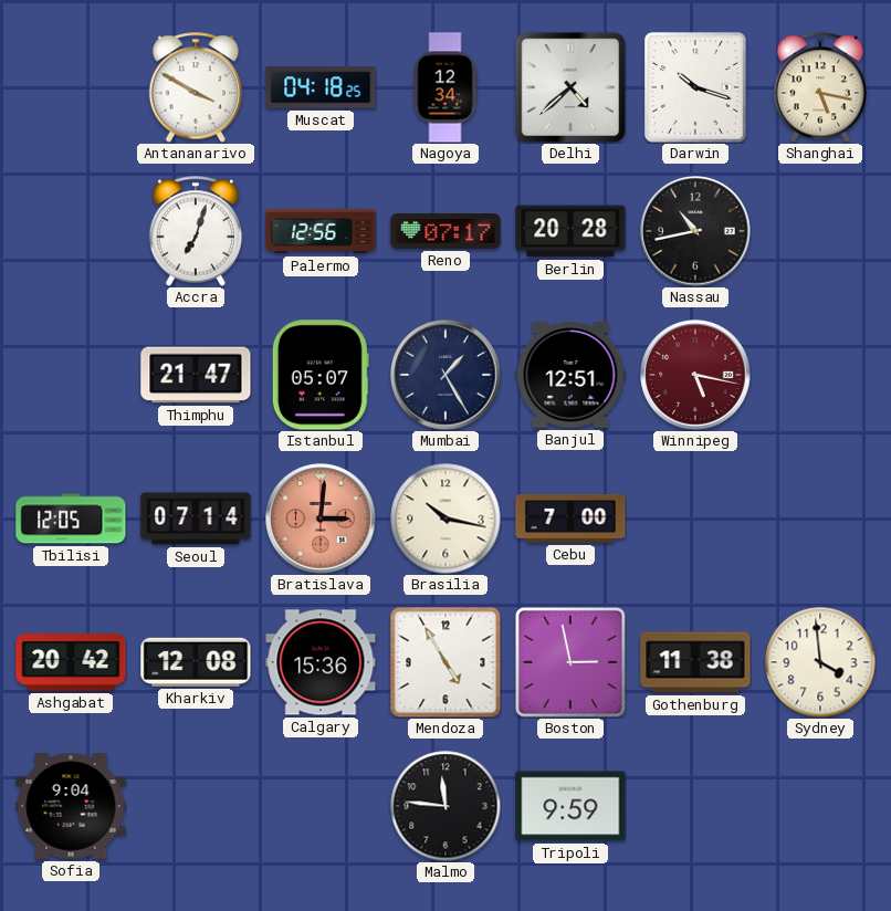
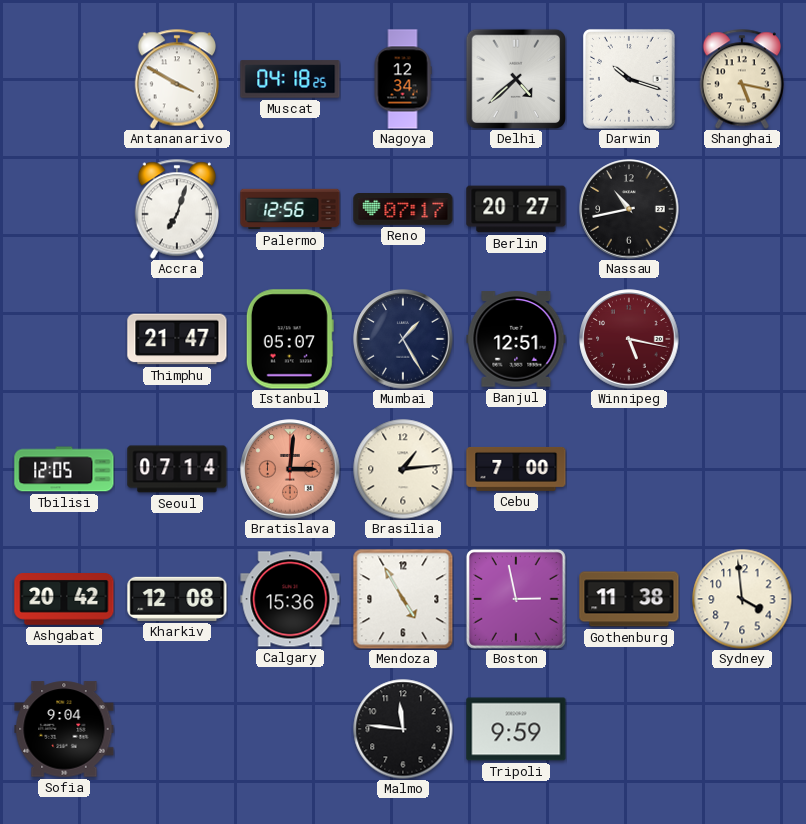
Berlin: 20:28 -> 20:27 (516, 209)
Brasilia: 10:17 -> 1:14 (403, 469)
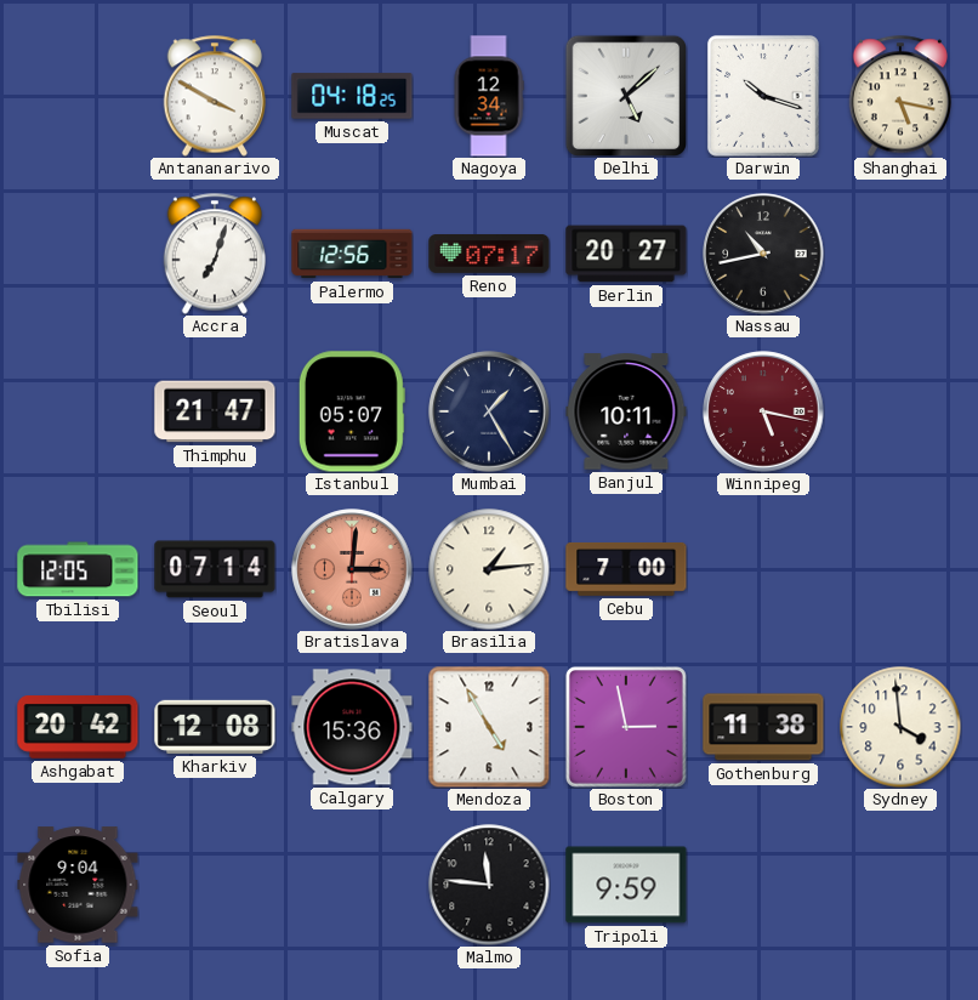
Delhi: 4:38 -> 5:08 (625, 95)
Banjul: 12:51 -> 10:11 (626, 411)
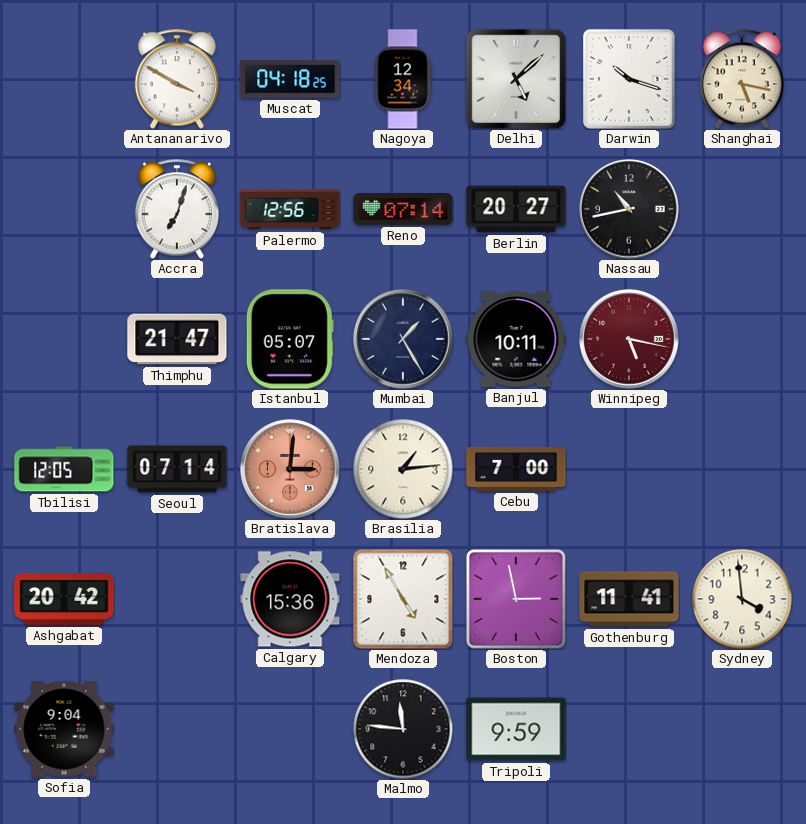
Reno: 07:17 -> 07:14 (403, 210)
Kharkiv: 12:08 -> none (215, 727)
Gothenburg: 11:38 -> 11:41 (629, 599)
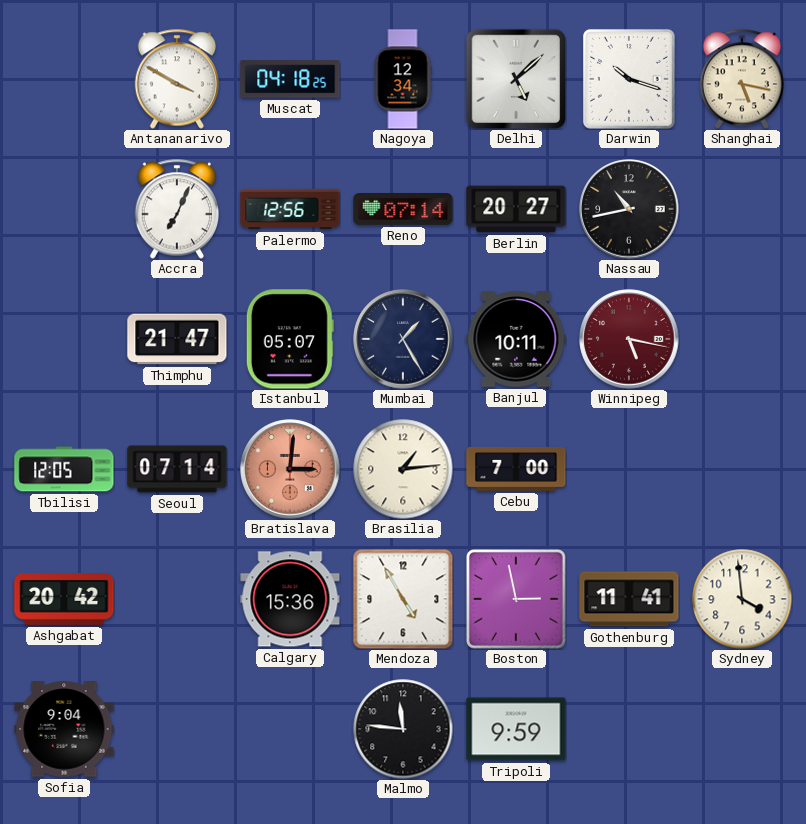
Accra: 7:03 -> 7:04 (176, 209)
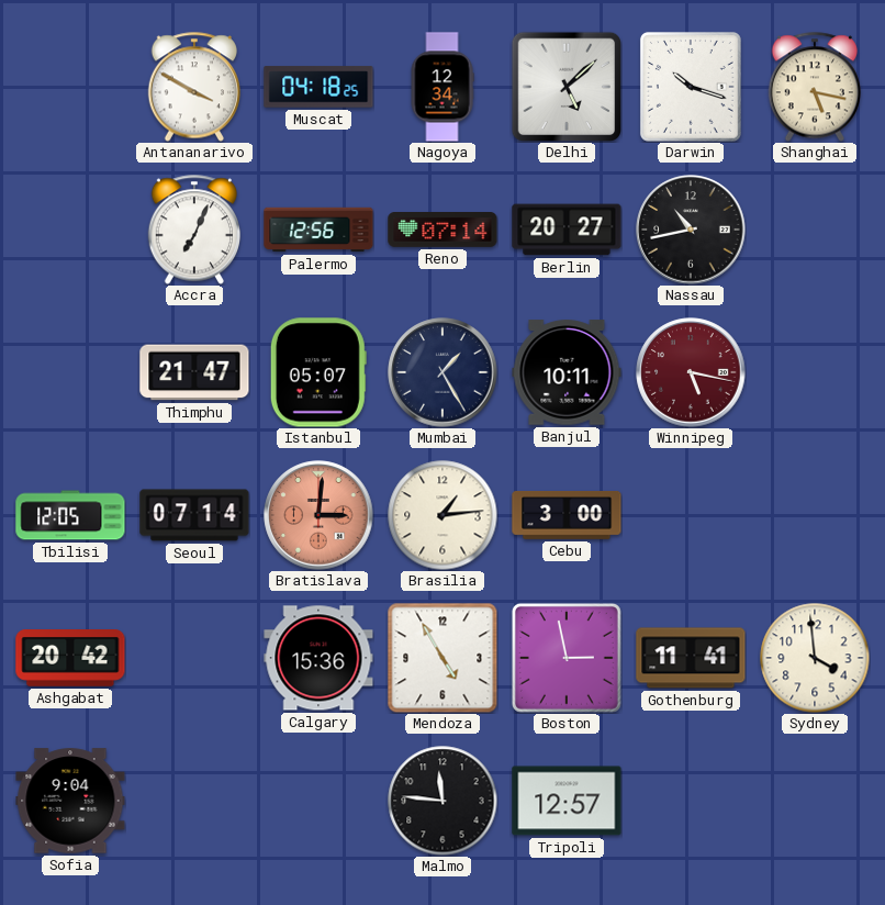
Cebu: 7:00 -> 3:00 (567, 515)
Tripoli: 9:59 -> 12:57 (567, 801)
